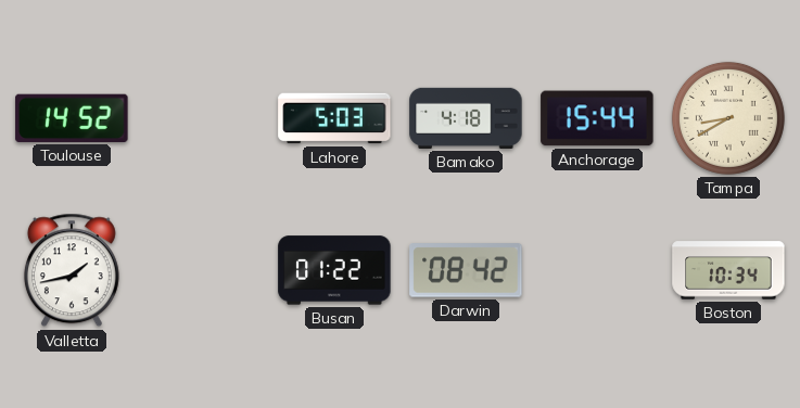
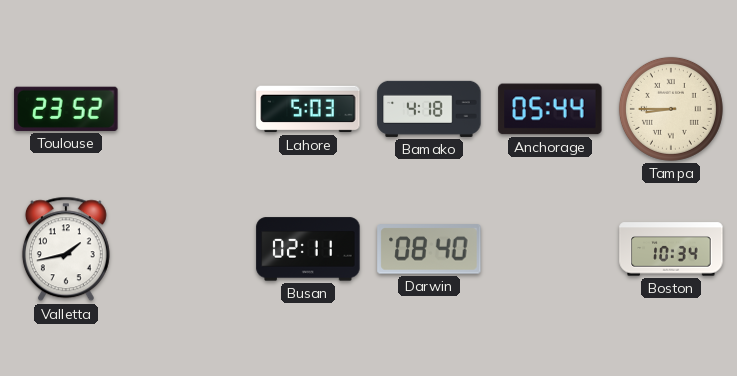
Toulouse: 14:52 -> 23:52 (66, 109)
Anchorage: 15:44 -> 05:44 (550, 109)
Tampa: 8:40 -> 8:45 (671, 109)
Busan: 01:22 -> 02:11 (308, 249)
Darwin: 08:42 -> 08:40 (429, 249)
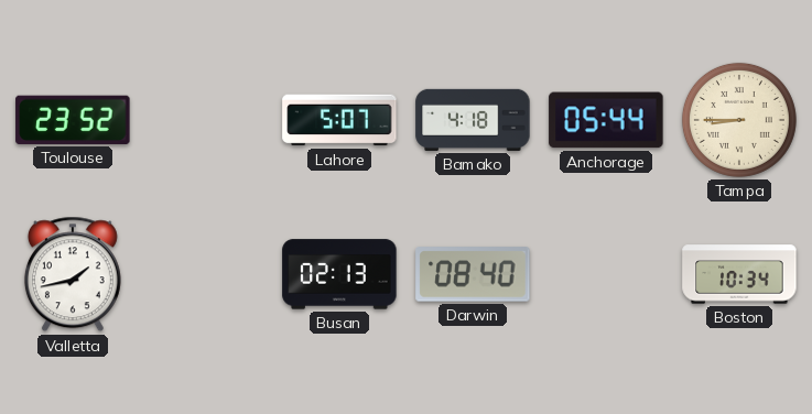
Lahore: 5:03 -> 5:07 (339, 120)
Busan: 02:11 -> 02:13 (339, 274)
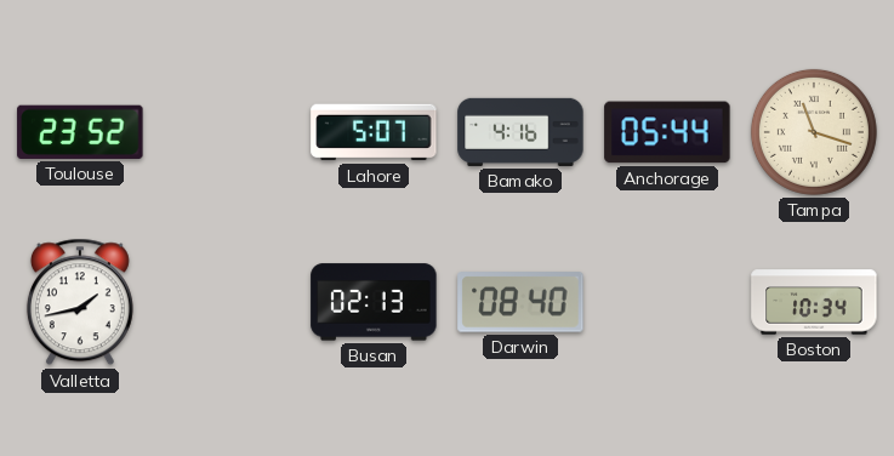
Bamako: 4:18 -> 4:16 (520, 132)
Tampa: 8:45 -> 11:18 (814, 132)
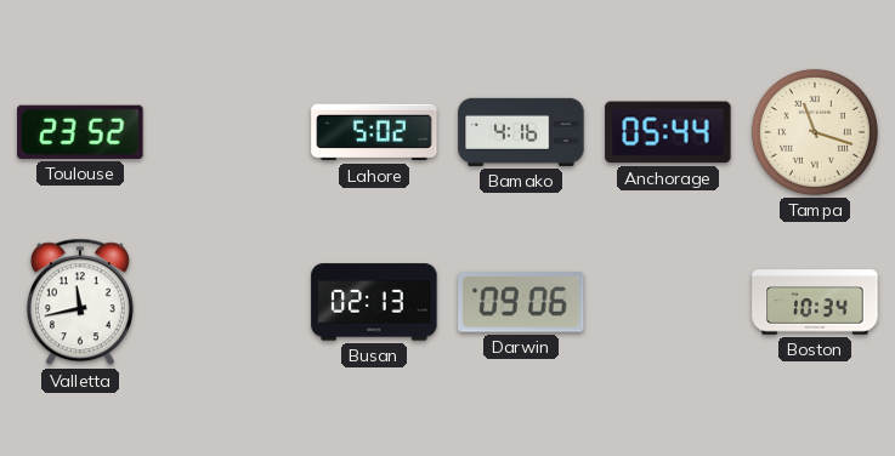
Lahore: 5:07 -> 5:02 (374, 132)
Valletta: 1:43 -> 11:43 (80, 302)
Darwin: 08:40 -> 09:06 (521, 302)
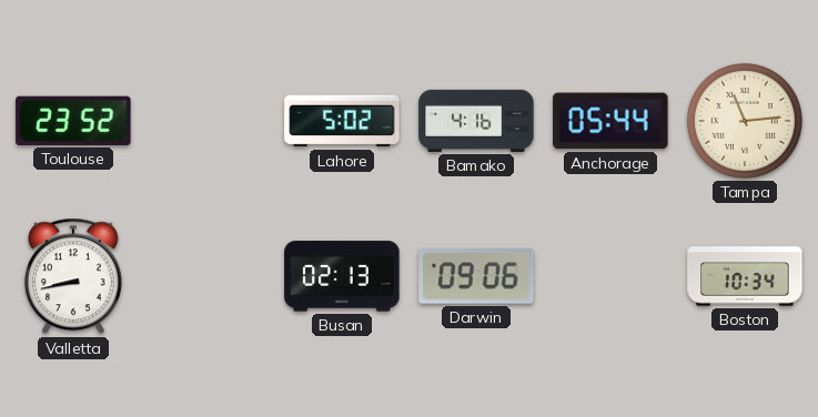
Tampa: 11:18 -> 11:14 (745, 121)
Valletta: 11:43 -> 8:43 (73, 276)
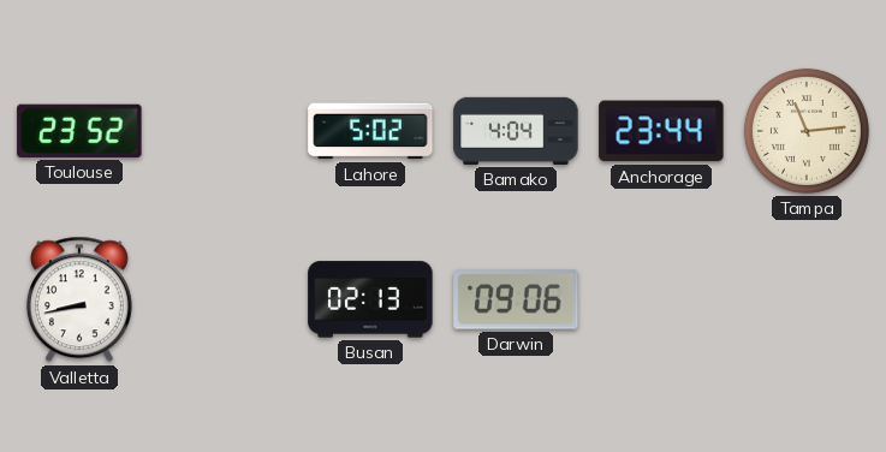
Bamako: 4:16 -> 4:04 (516, 131)
Anchorage: 05:44 -> 23:44 (661, 131)
Boston: 10:34 -> none (745, 276)
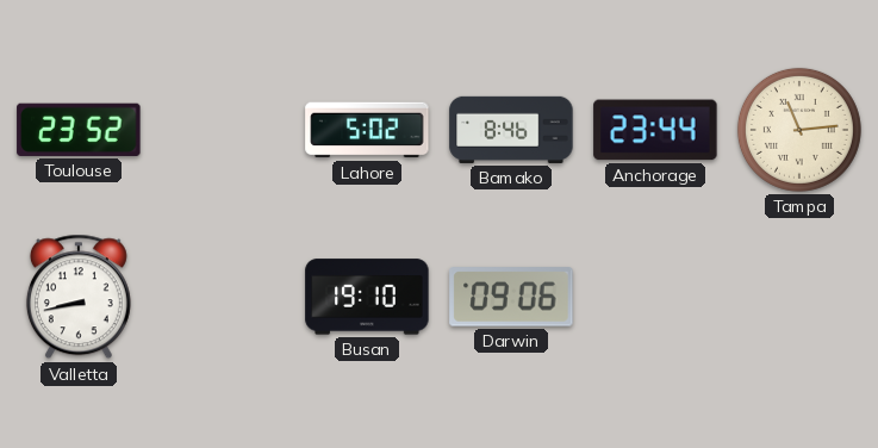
Bamako: 4:04 -> 8:46 (511, 130)
Busan: 02:13 -> 19:10 (367, 297)
